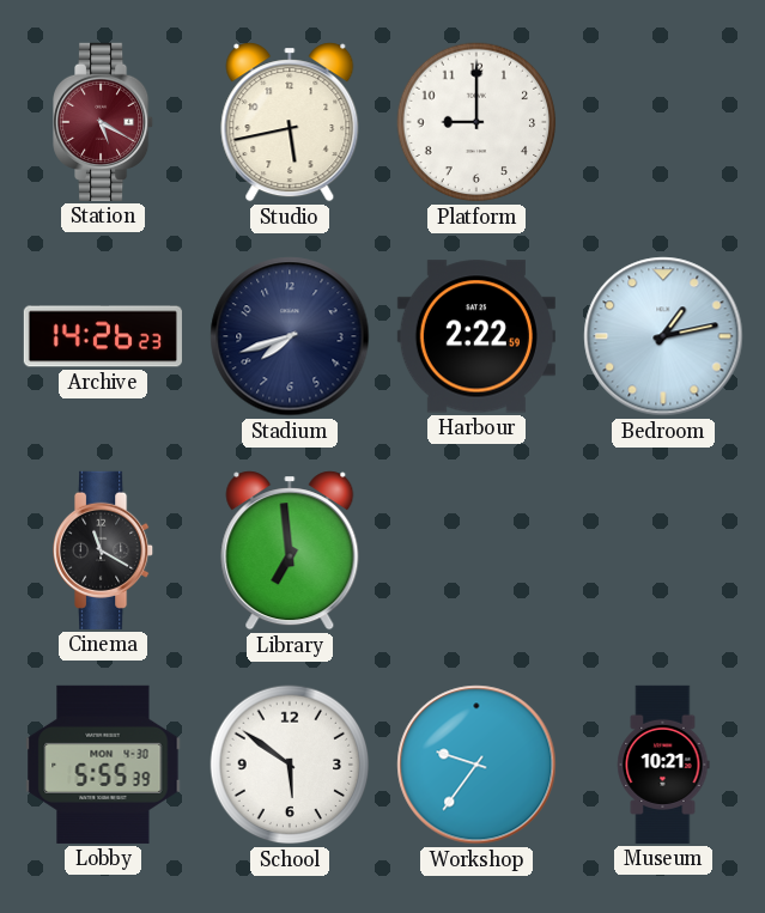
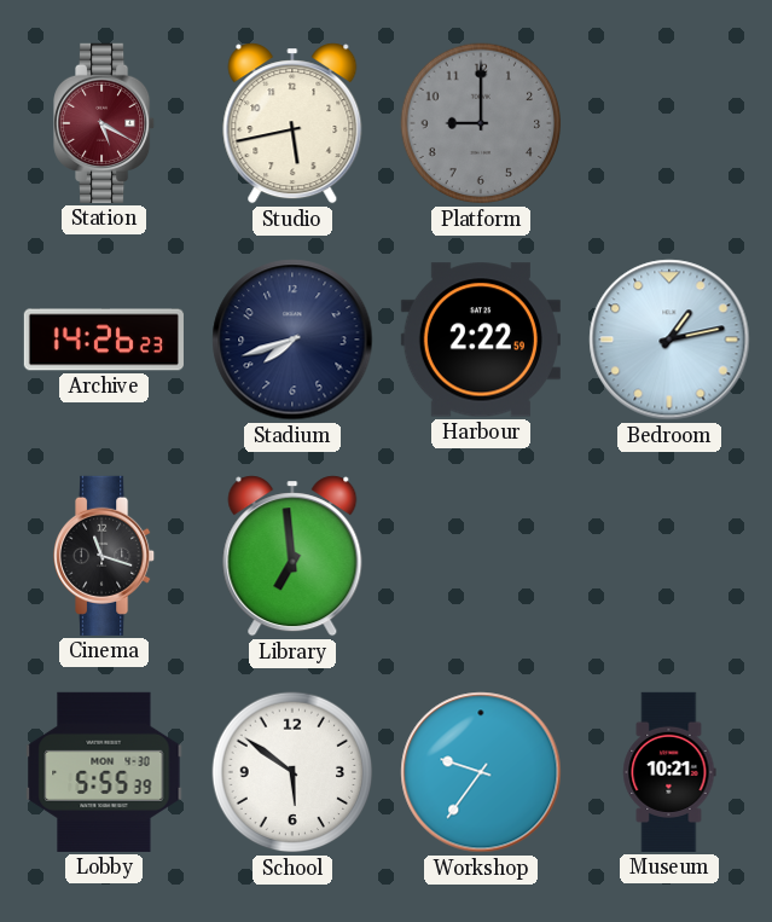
Platform dial: white -> grey (481, 123)
Cinema: 11:20 -> 11:18 (105, 556)
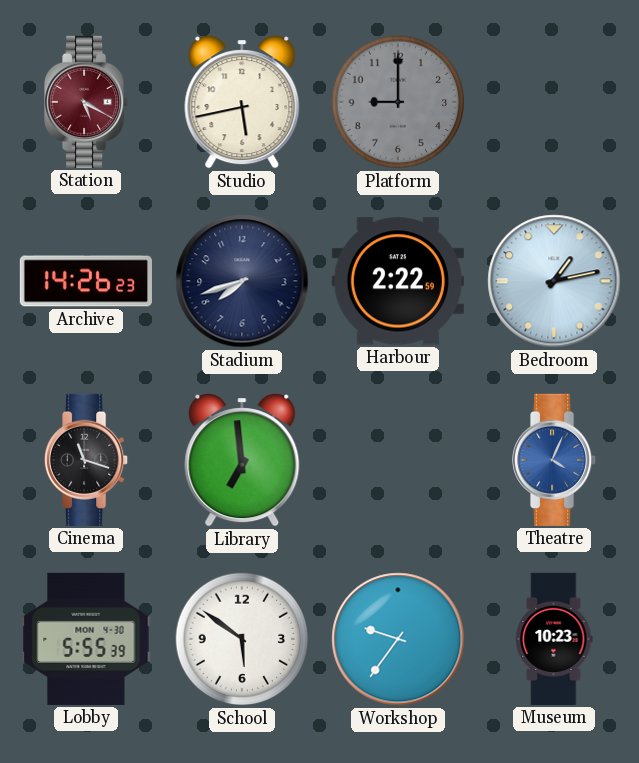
Theatre: none -> 4:04 (555, 460)
Museum: 10:21 -> 10:23 (554, 639)
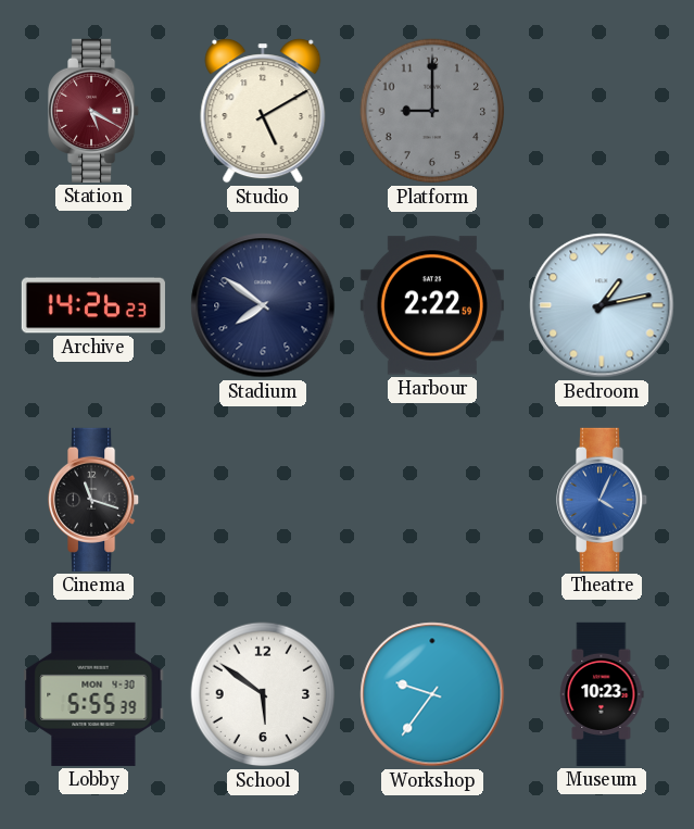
Studio: 5:43 -> 5:10 (263, 111)
Stadium: 7:42 -> 7:51 (263, 305)
Library: 6:59 -> none (242, 460)
